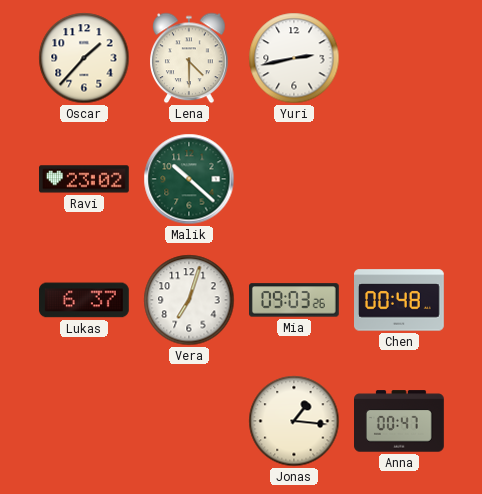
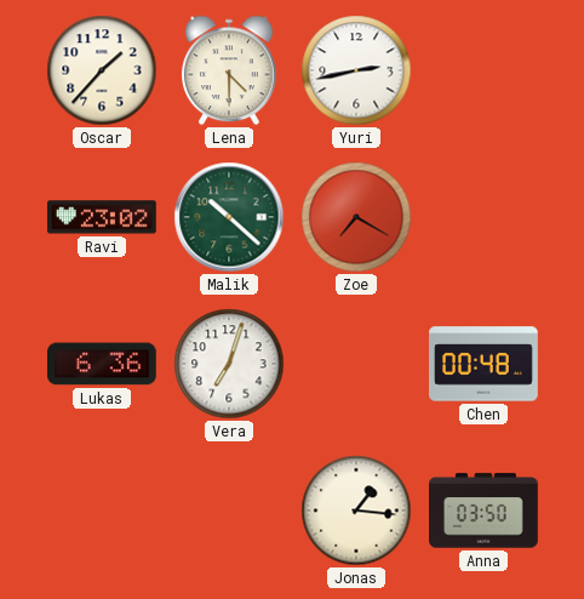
Zoe: none -> 7:20 (356, 217)
Lukas: 6:37 -> 6:36 (103, 364)
Mia: 09:03 -> none (295, 300)
Anna: 00:47 -> 03:50 (485, 510)
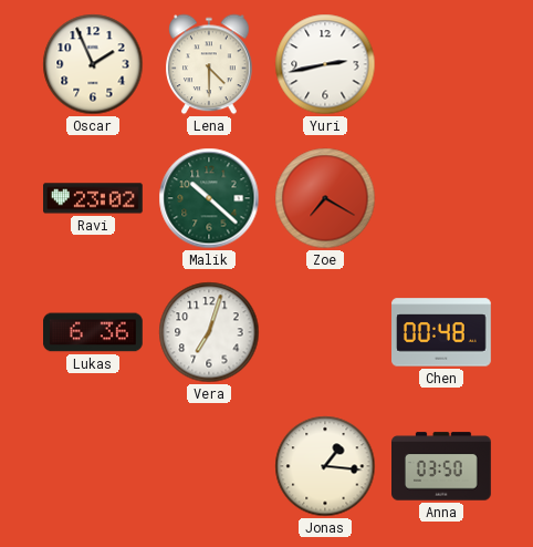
Oscar: 1:37 -> 1:56 (93, 64)
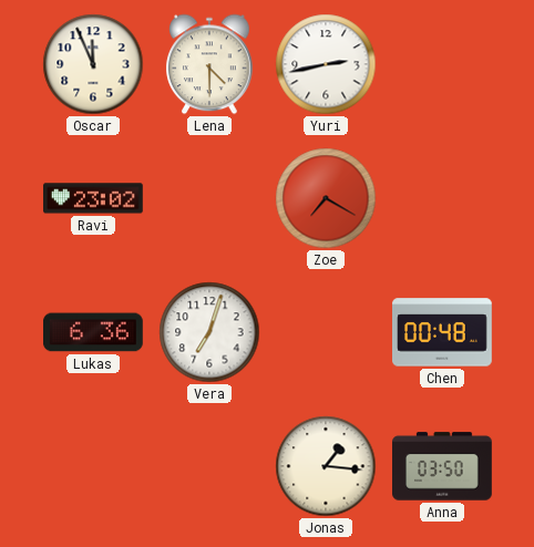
Oscar: 1:56 -> 11:56 (93, 64)
Malik: 10:22 -> none (209, 198)
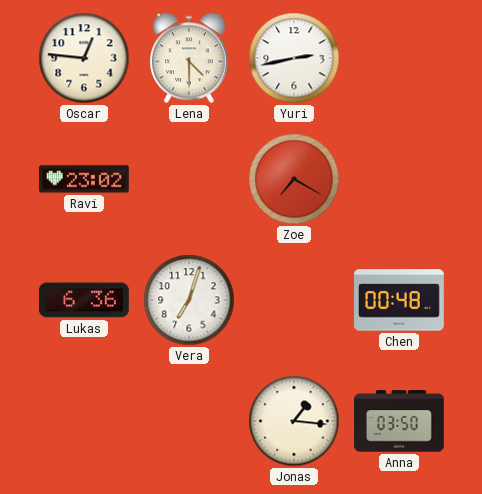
Oscar: 11:56 -> 12:46 (84, 58)
